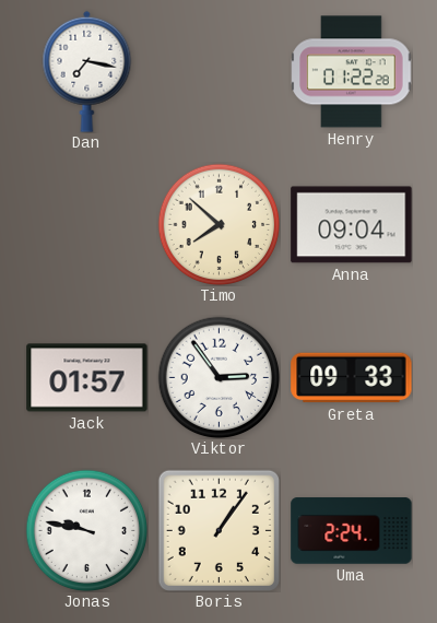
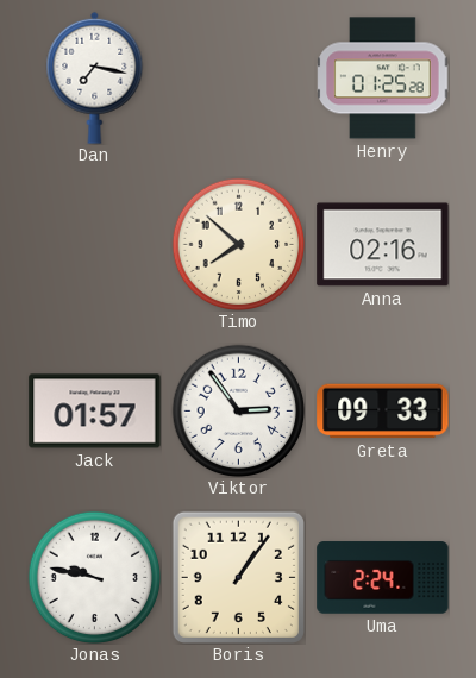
Henry: 01:22 -> 01:25 (383, 79)
Anna: 09:04 -> 02:16 (383, 245)
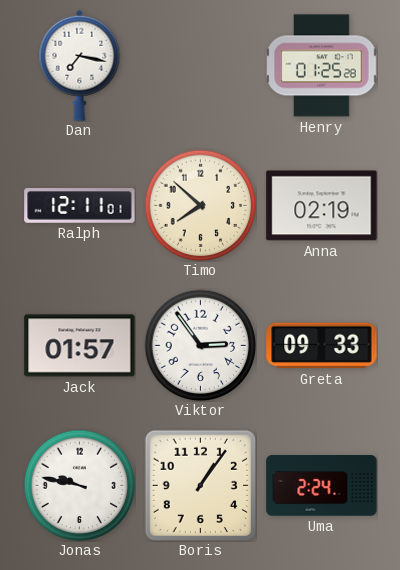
Ralph: none -> 12:11 (80, 206)
Anna: 02:16 -> 02:19 (322, 206)
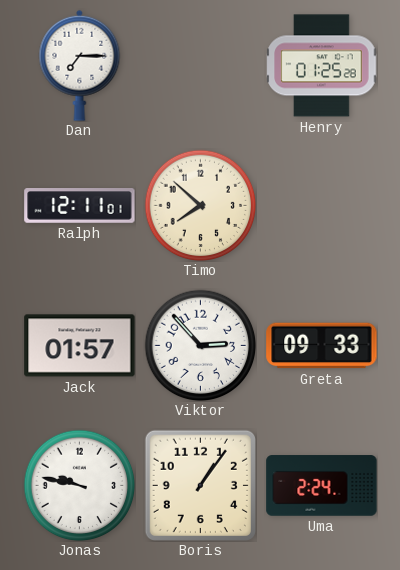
Dan: 7:17 -> 7:15 (80, 65)
Anna: 02:19 -> none (322, 206)
Viktor: 2:54 -> 2:53 (200, 345)
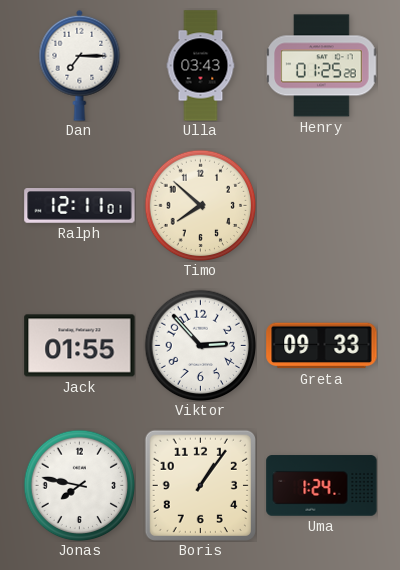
Ulla: none -> 03:43 (201, 66)
Jack: 01:57 -> 01:55 (80, 346)
Jonas: 9:47 -> 7:47 (79, 485)
Uma: 2:24 -> 1:24 (322, 486)
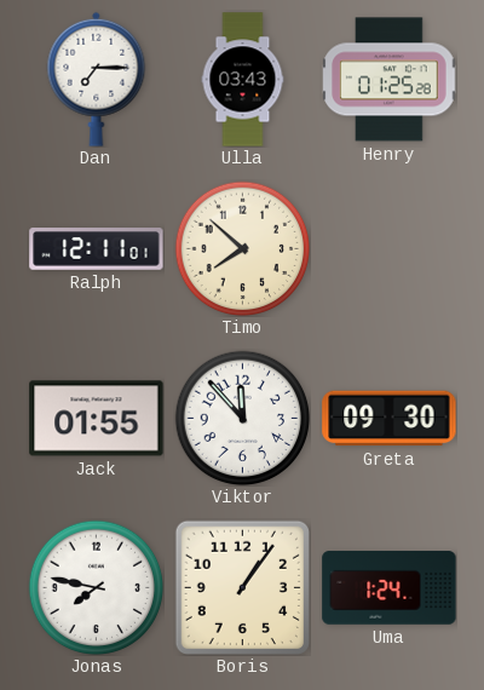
Viktor: 2:53 -> 11:53 (242, 418)
Greta: 09:33 -> 09:30 (390, 419)
